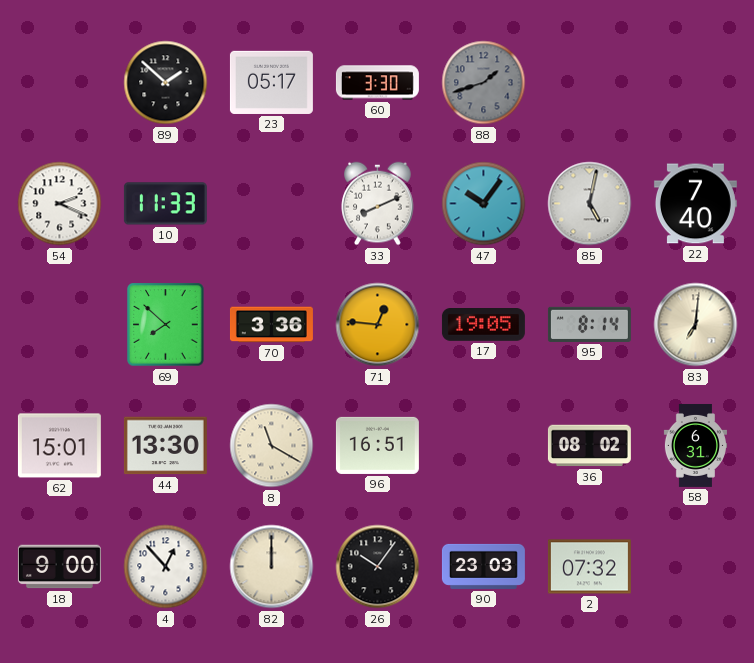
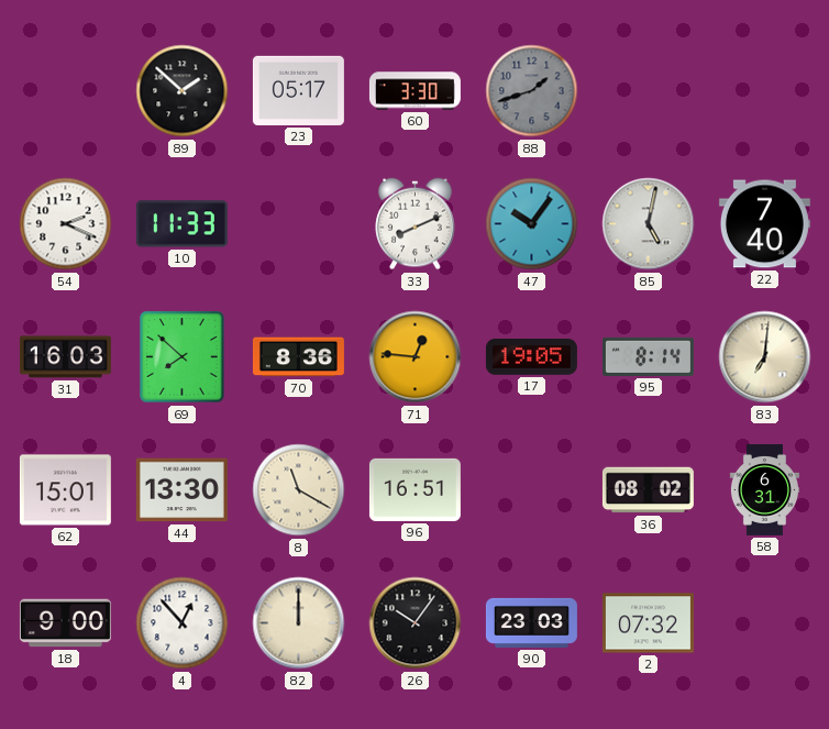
31: none -> 16:03 (65, 357)
70: 3:36 -> 8:36 (298, 357)
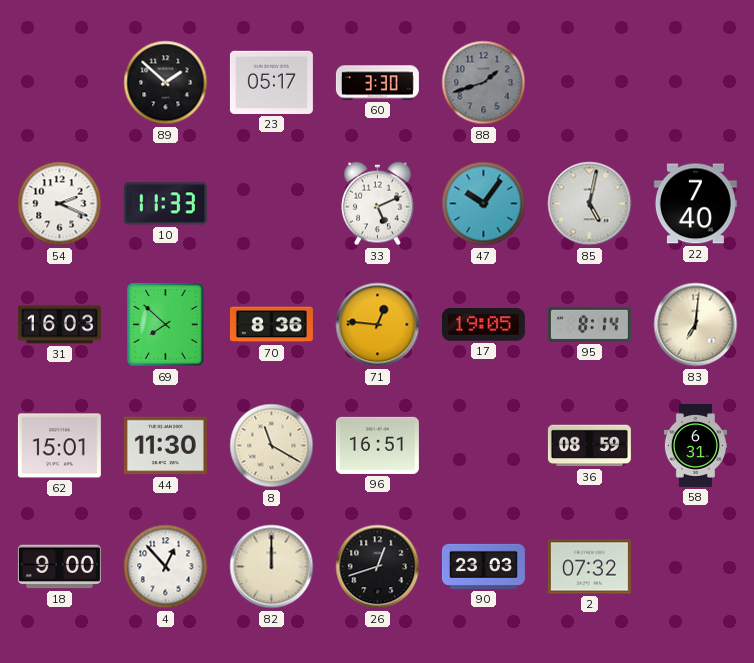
33: 8:11 -> 5:11 (378, 204)
44: 13:30 -> 11:30 (165, 446)
36: 08:02 -> 08:59 (589, 446)
26: 10:06 -> 12:42 (378, 567)
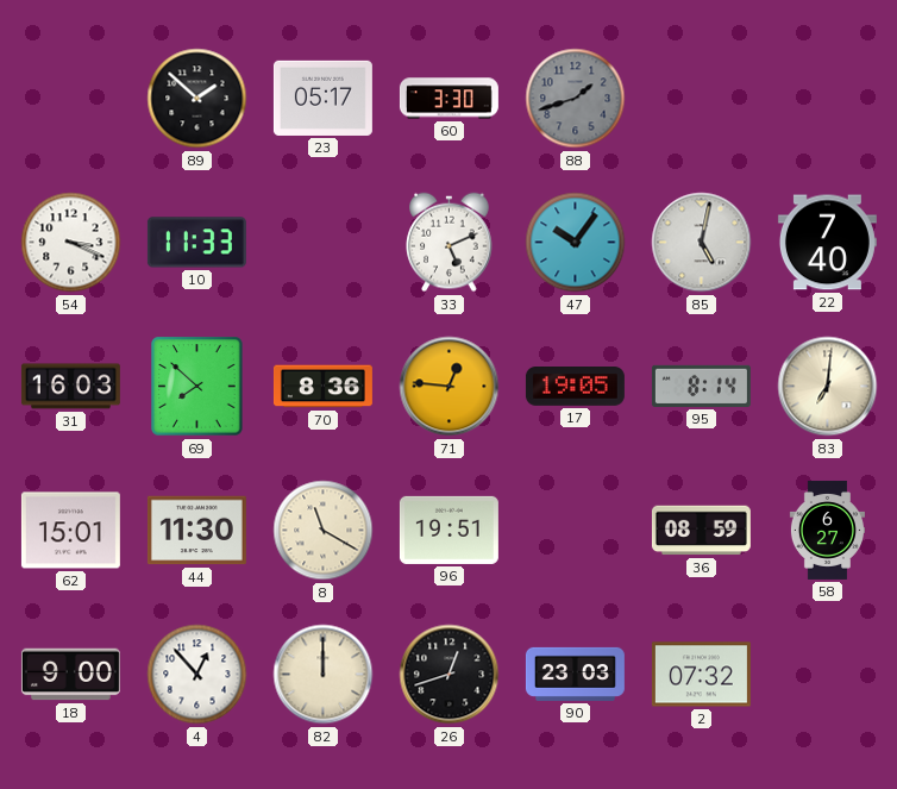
54: 2:19 -> 3:19 (71, 243)
96: 16:51 -> 19:51 (448, 530)
58: 6:31 -> 6:27 (827, 530)
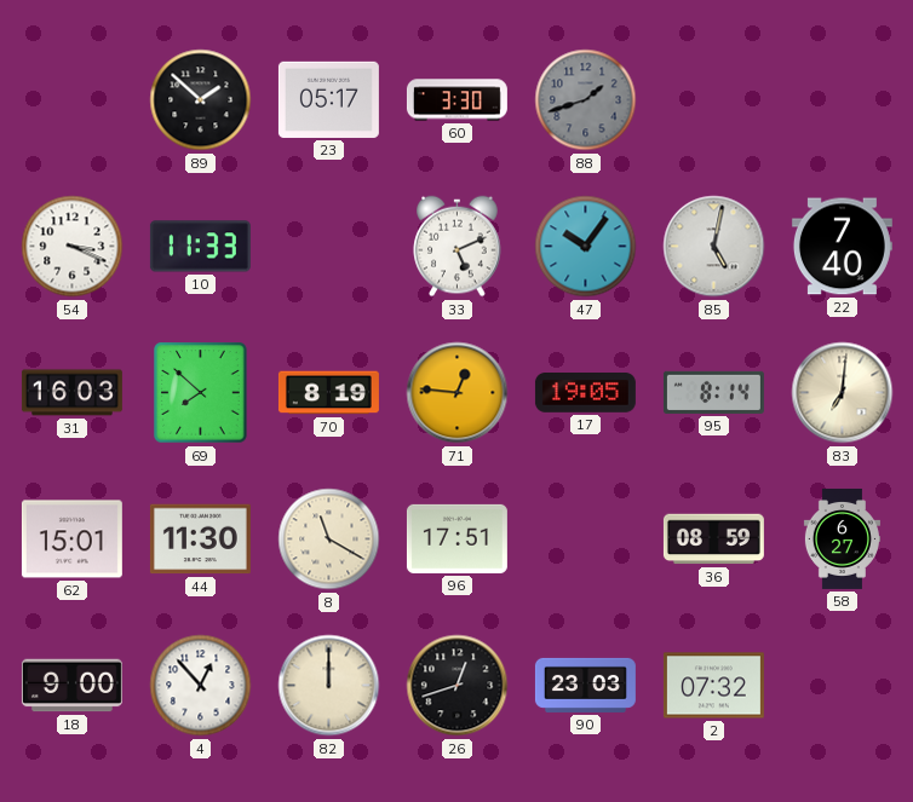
70: 8:36 -> 8:19 (328, 393)
96: 19:51 -> 17:51 (456, 538)
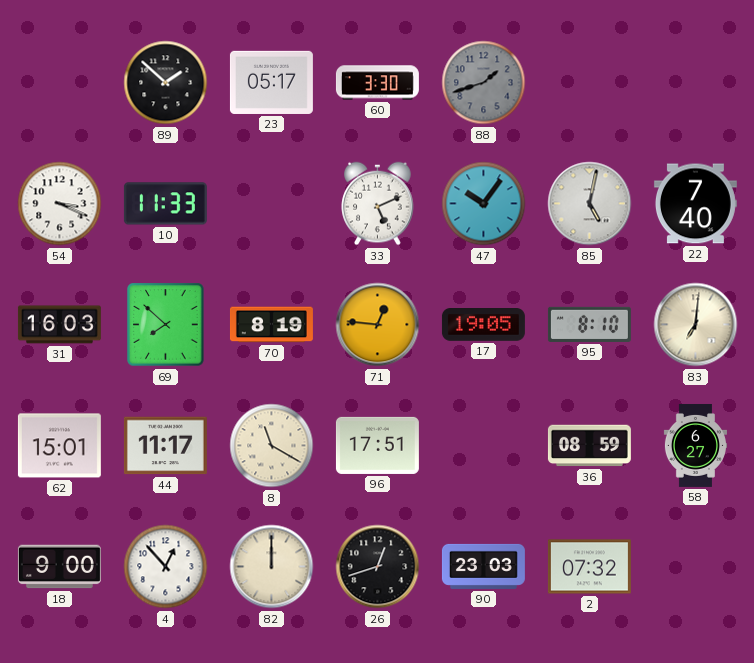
95: 8:14 -> 8:10 (589, 324)
44: 11:30 -> 11:17 (165, 446)
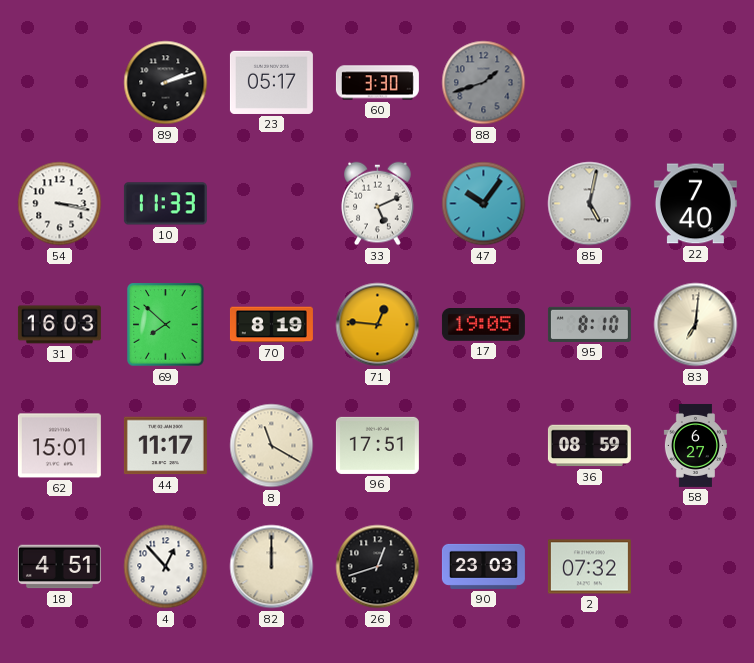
89: 1:52 -> 2:12 (166, 83)
54: 3:19 -> 3:17 (60, 204)
18: 9:00 -> 4:51 (59, 567)
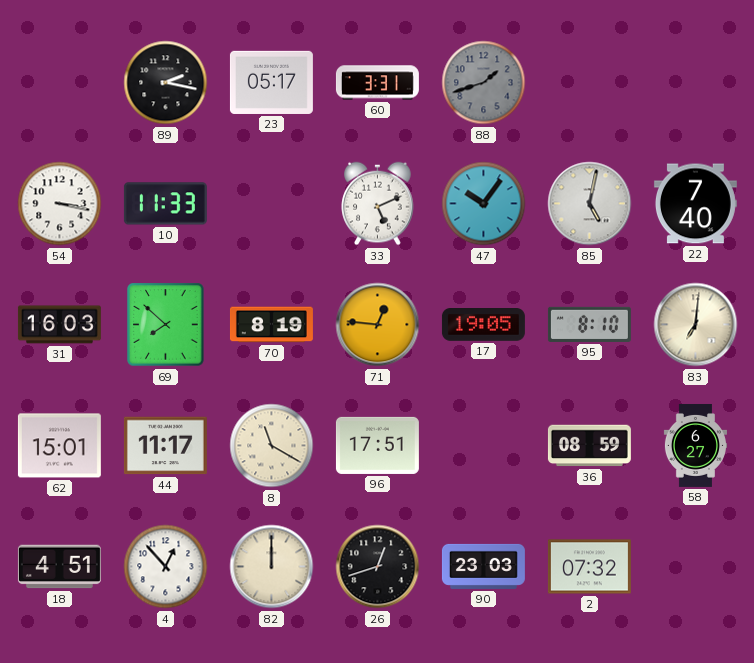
89: 2:12 -> 2:17 (166, 83)
60: 3:30 -> 3:31 (377, 83)
